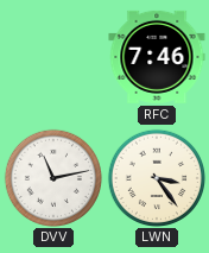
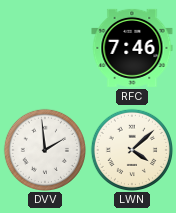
DVV: 11:13 -> 1:59 (44, 149)
LWN: 3:24 -> 4:08 (131, 149)
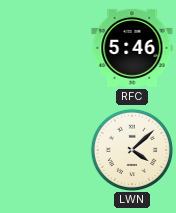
RFC: 7:46 -> 5:46 (132, 48)
DVV: 1:59 -> none (44, 149)
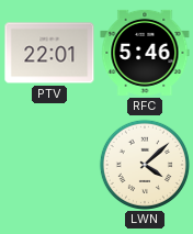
PTV: none -> 22:01 (49, 53)
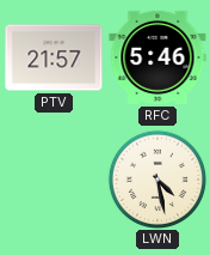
PTV: 22:01 -> 21:57 (54, 57)
LWN: 4:08 -> 4:28 (156, 178)
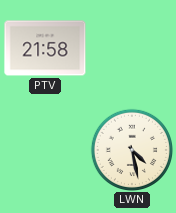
PTV: 21:57 -> 21:58 (45, 48)
RFC: 5:46 -> none (157, 57)
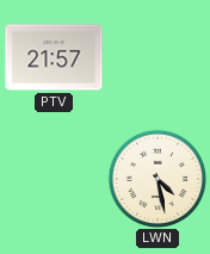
PTV: 21:58 -> 21:57 (54, 57)
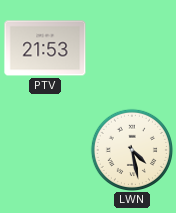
PTV: 21:57 -> 21:53 (45, 48)
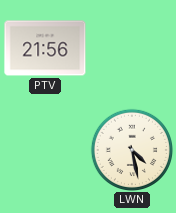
PTV: 21:53 -> 21:56 (45, 48)
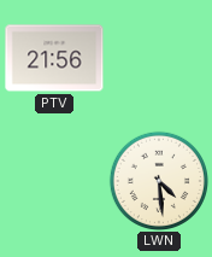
LWN: 4:28 -> 4:29 (158, 180)
